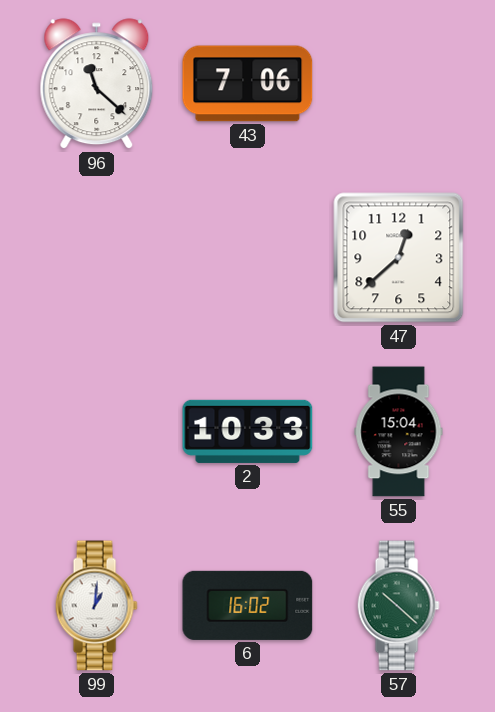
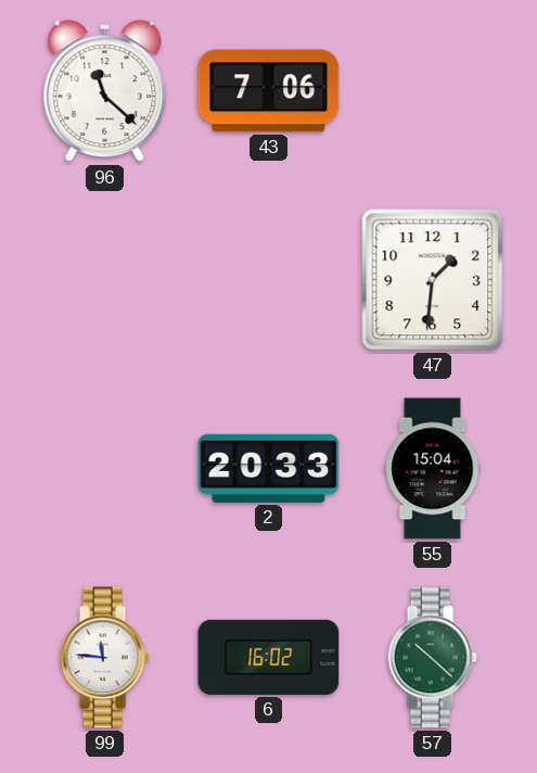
47: 12:38 -> 1:31 (433, 280)
2: 10:33 -> 20:33 (269, 468)
99: 1:01 -> 11:46 (104, 658)
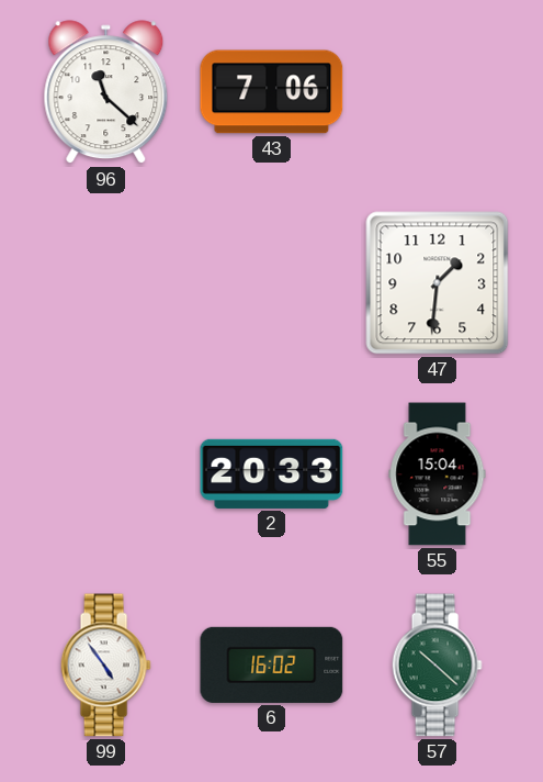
99: 11:46 -> 4:54 (105, 666)
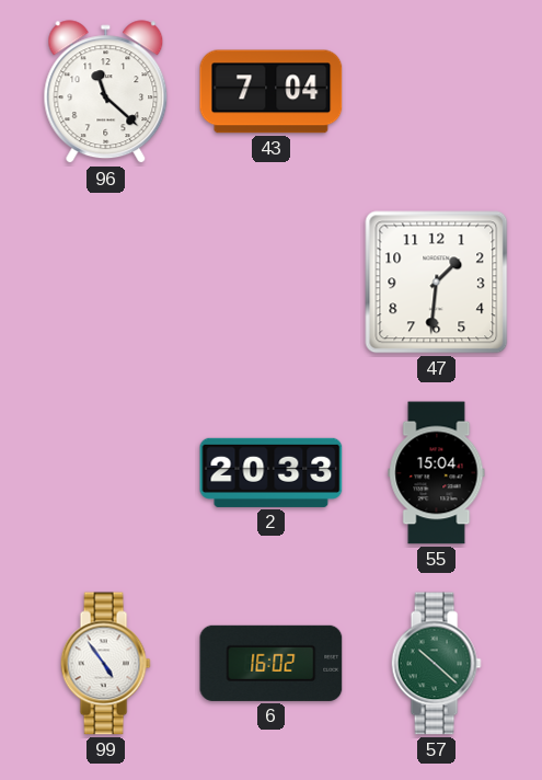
43: 7:06 -> 7:04 (272, 92)
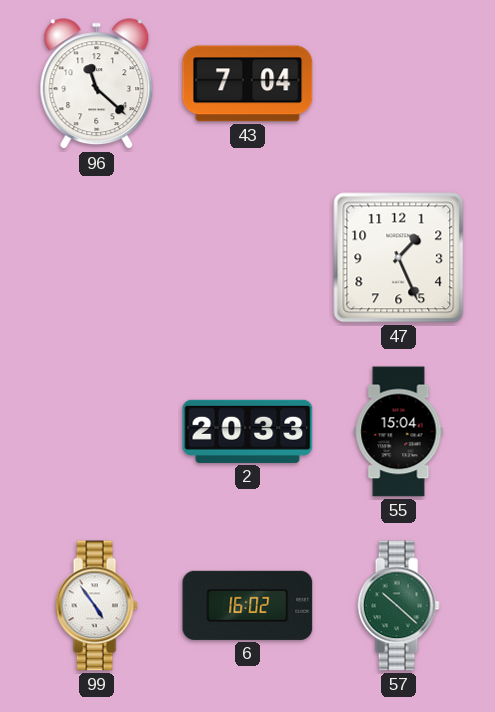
47: 1:31 -> 1:26 (399, 258)
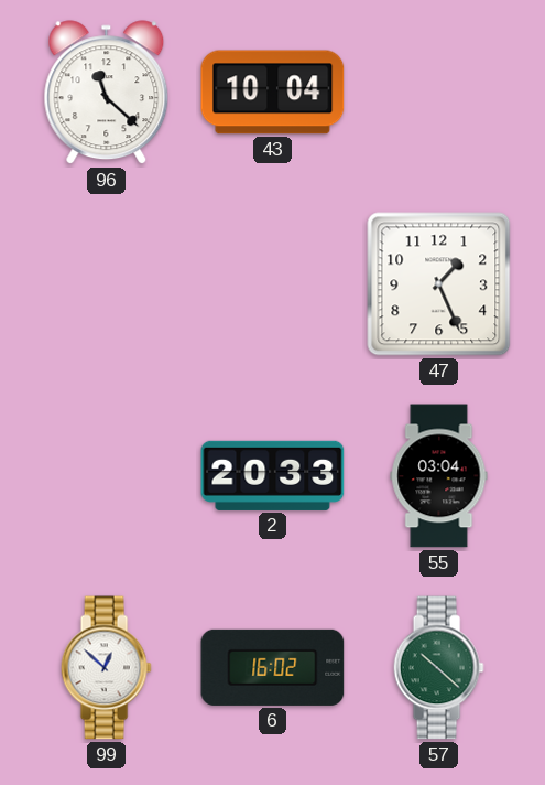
43: 7:04 -> 10:04 (273, 93)
55: 15:04 -> 03:04 (439, 476)
99: 4:54 -> 12:52 (106, 668)
